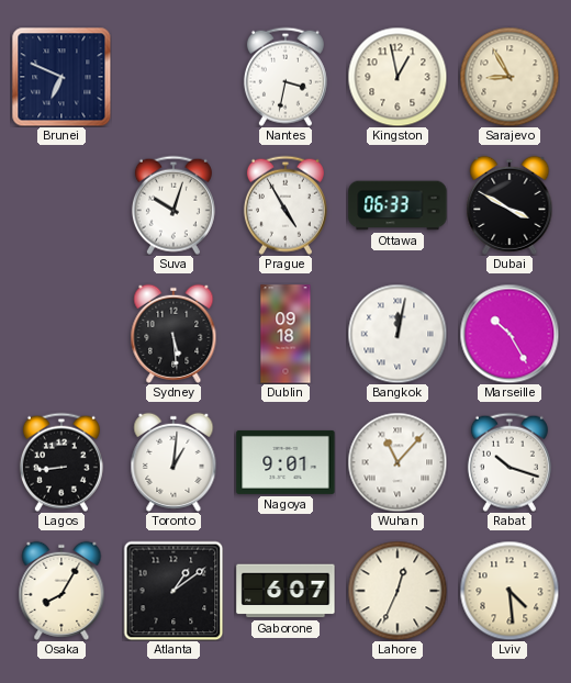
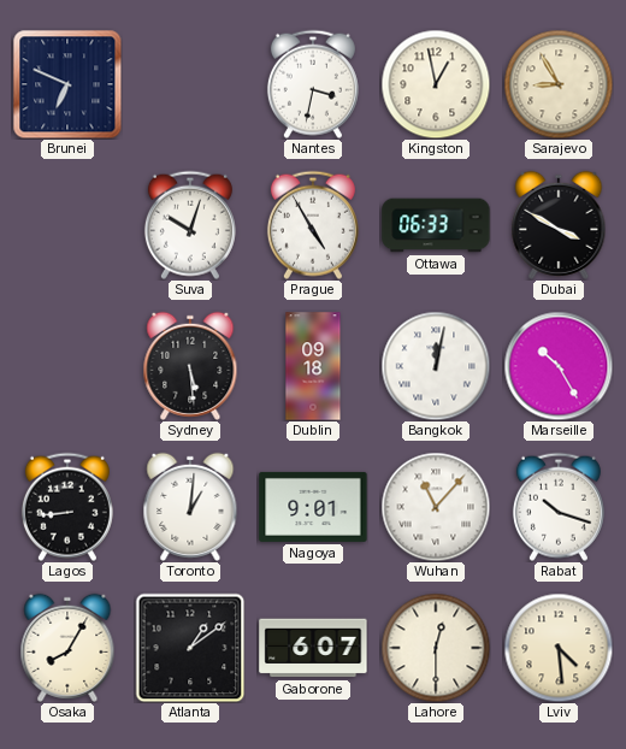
Lahore: 12:34 -> 12:30 (436, 648)
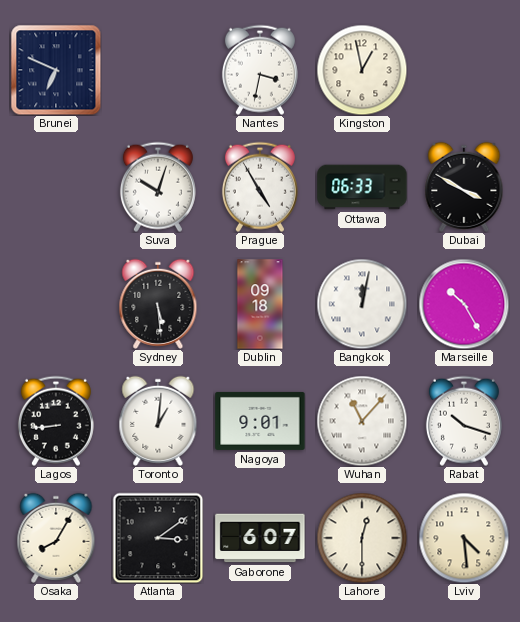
Sarajevo: 8:55 -> none (559, 84)
Atlanta: 1:09 -> 3:09 (158, 538)
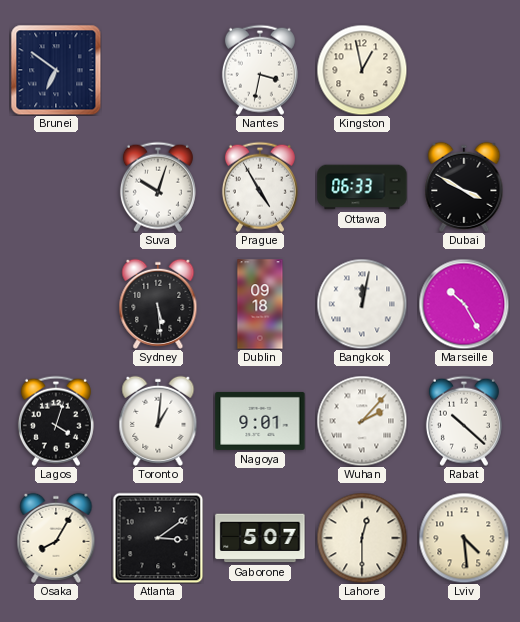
Brunei: 6:49 -> 6:51 (56, 70)
Lagos: 8:44 -> 4:03 (56, 421)
Wuhan: 11:07 -> 2:07 (362, 421)
Rabat: 10:18 -> 10:22 (464, 421)
Gaborone: 6:07 -> 5:07 (260, 538)
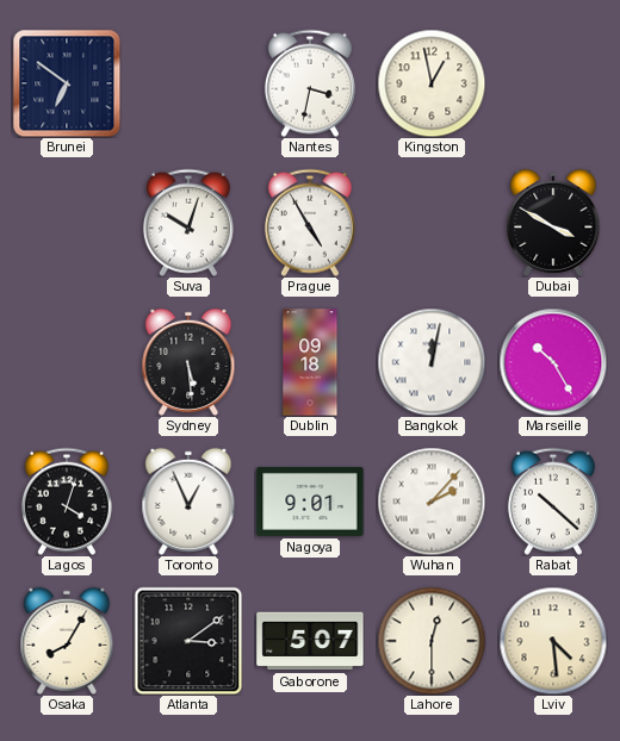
Ottawa: 06:33 -> none (362, 187)
Toronto: 1:01 -> 12:56 (188, 502)
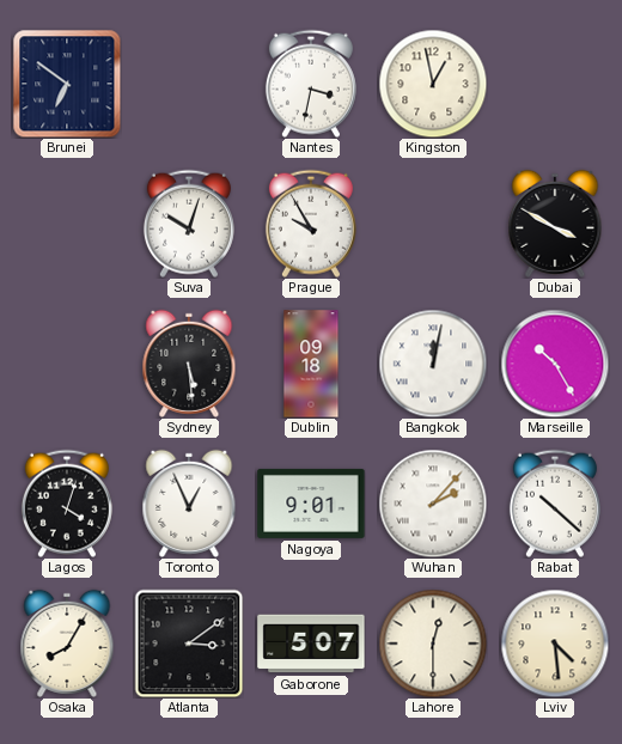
Prague: 4:55 -> 9:55 (311, 224)
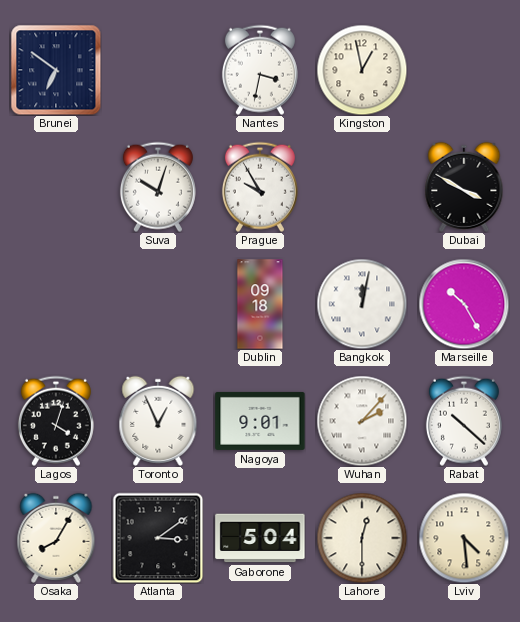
Sydney: 5:29 -> none (189, 364)
Gaborone: 5:07 -> 5:04 (260, 538)
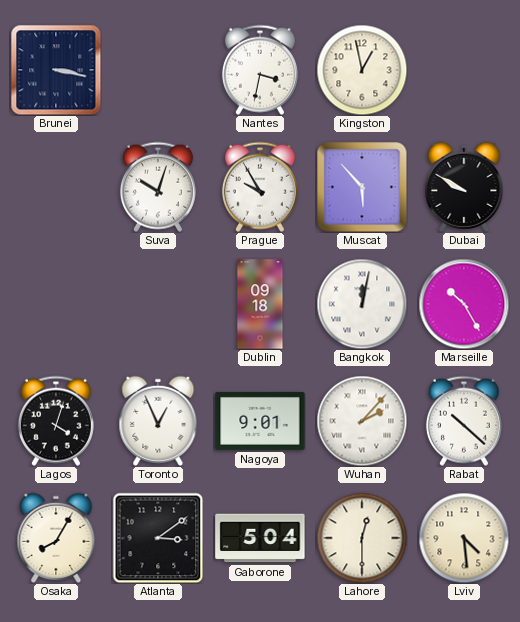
Brunei: 6:51 -> 3:17 (56, 70)
Muscat: none -> 5:53 (362, 187)
Dubai: 3:50 -> 9:50 (464, 187)
